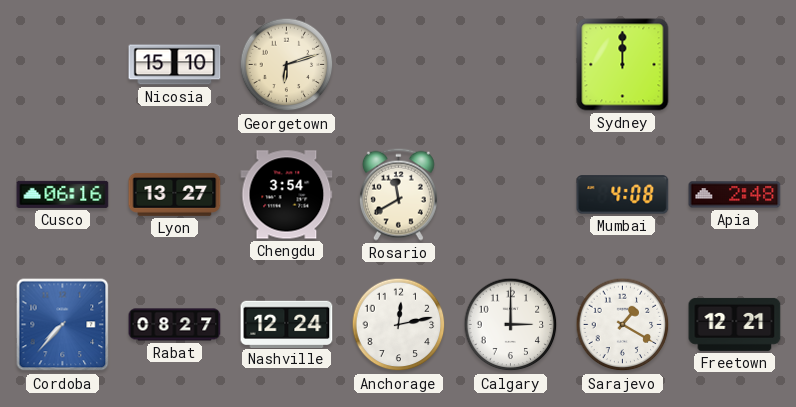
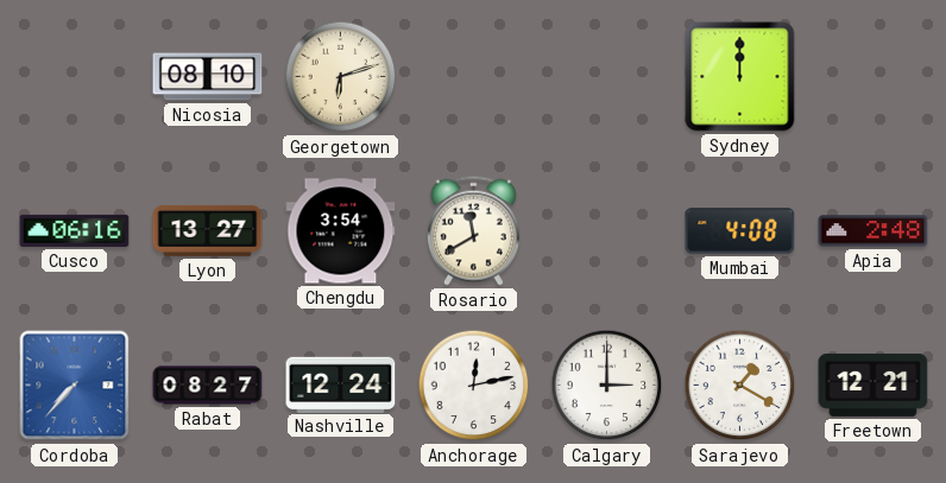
Nicosia: 15:10 -> 08:10 (208, 77)
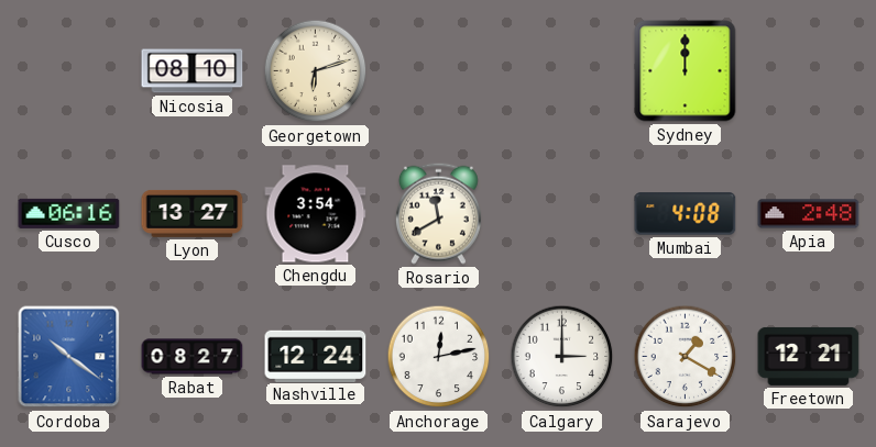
Cordoba: 7:37 -> 10:21 (69, 357)
